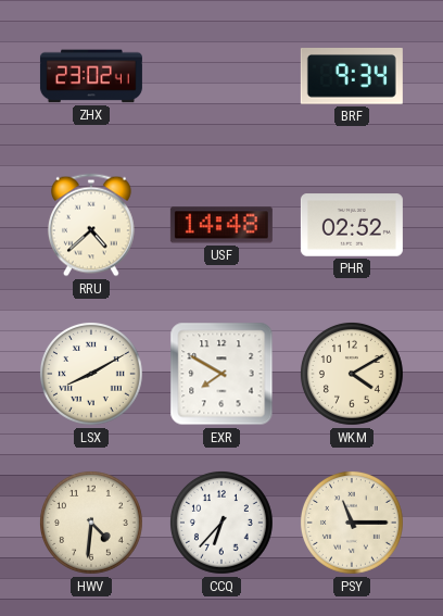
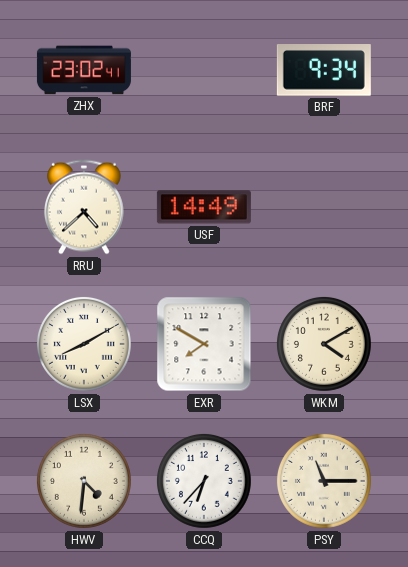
USF: 14:48 -> 14:49 (204, 207)
PHR: 02:52 -> none (352, 225)
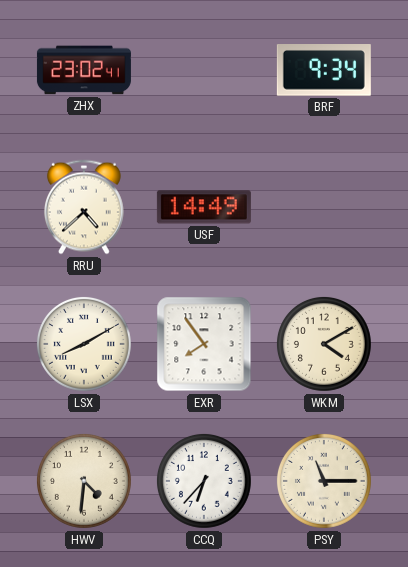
EXR: 7:50 -> 7:54 (204, 344)
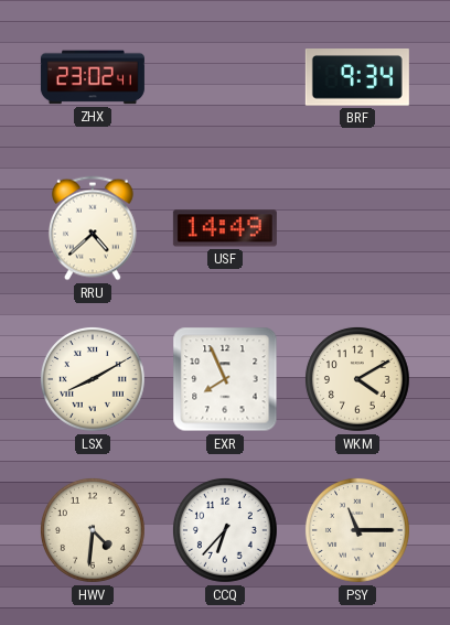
EXR: 7:54 -> 7:56 (225, 379)
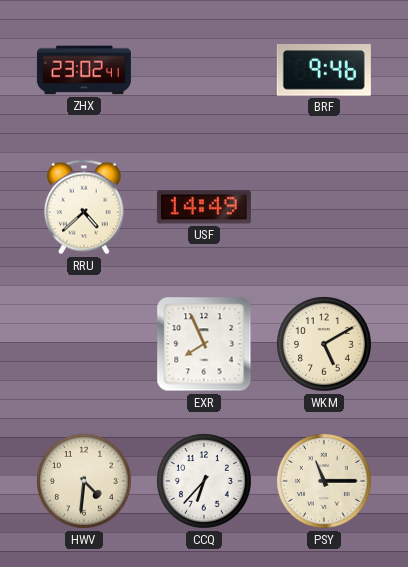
BRF: 9:34 -> 9:46 (324, 71)
LSX: 8:10 -> none (93, 379)
WKM: 4:10 -> 5:10 (324, 344)
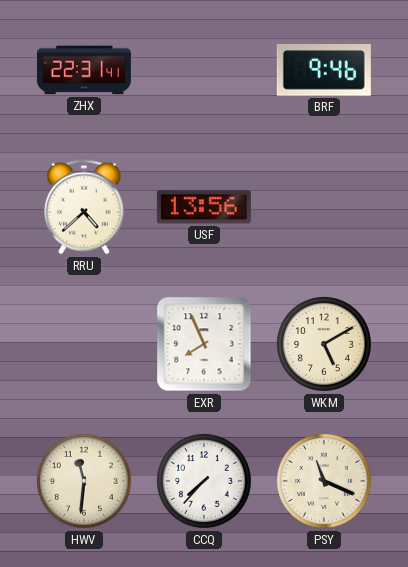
ZHX: 23:02 -> 22:31 (84, 70)
USF: 14:49 -> 13:56 (204, 207)
HWV: 4:31 -> 11:31 (84, 481)
CCQ: 6:37 -> 7:37 (204, 481)
PSY: 11:15 -> 11:19 (324, 481)
